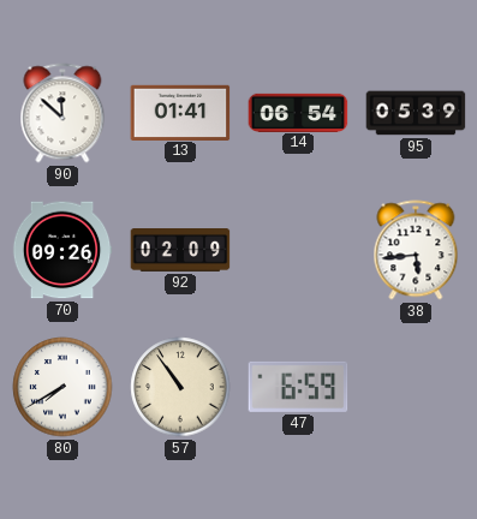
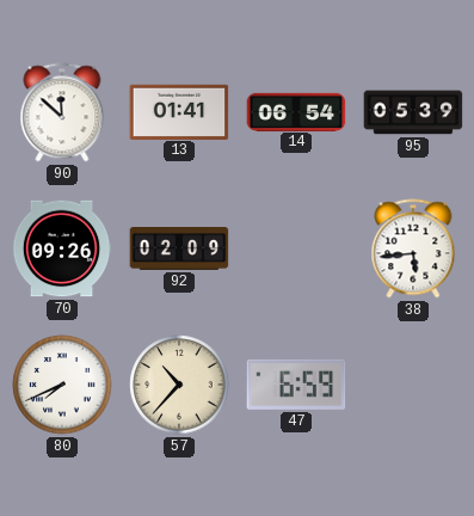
80: 7:40 -> 7:41 (62, 385)
57: 10:54 -> 10:37 (179, 385)
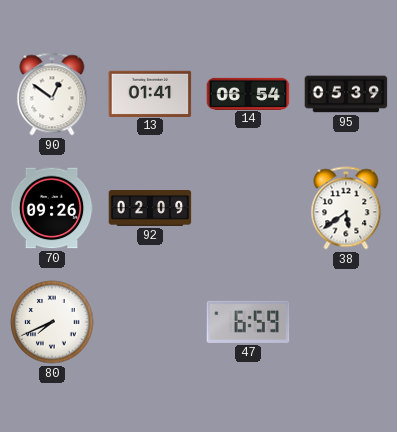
90: 11:52 -> 12:51 (52, 94)
38: 5:44 -> 5:39 (346, 208)
57: 10:37 -> none (179, 385)
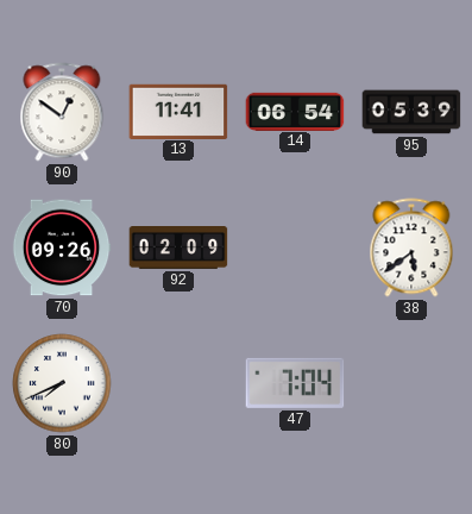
13: 01:41 -> 11:41 (178, 111)
47: 6:59 -> 7:04 (295, 383)
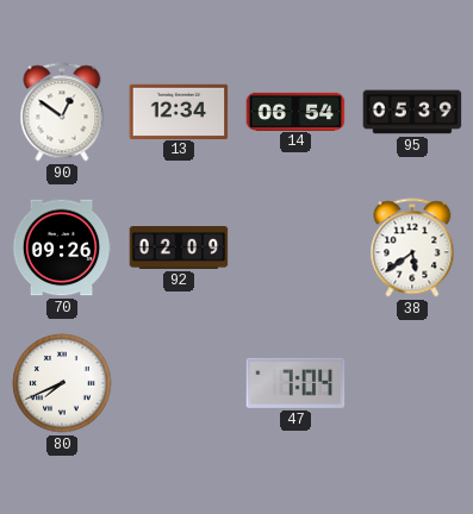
13: 11:41 -> 12:34 (179, 111)
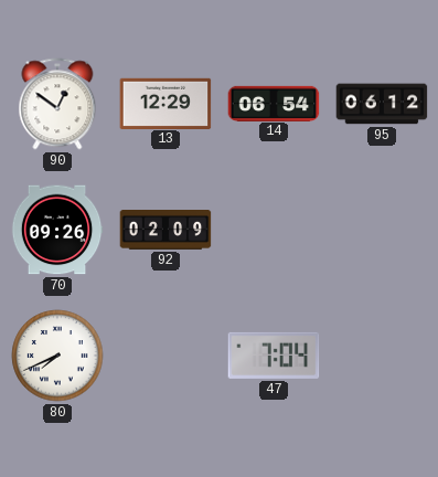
13: 12:34 -> 12:29 (165, 103)
95: 05:39 -> 06:12 (382, 104)
38: 5:39 -> none (412, 247)
